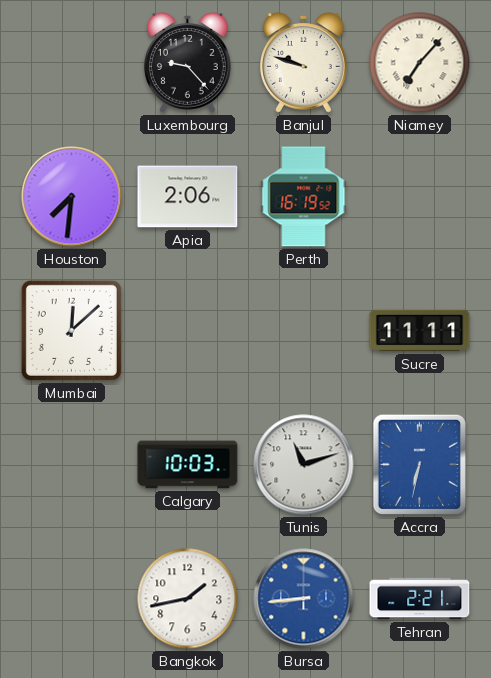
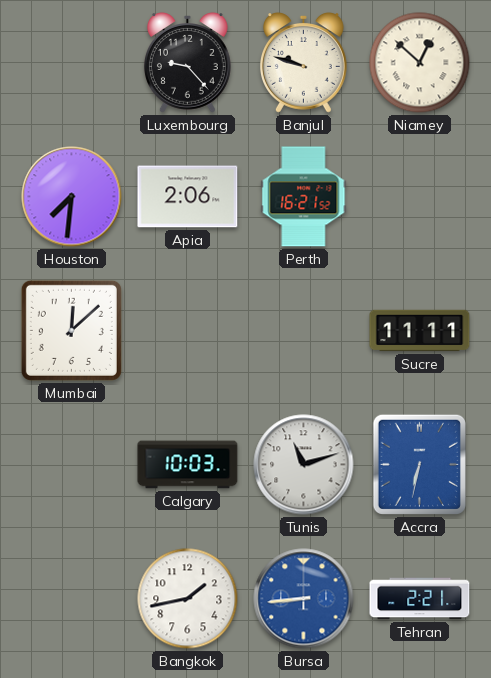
Niamey: 7:07 -> 12:52 (420, 63)
Perth: 16:19 -> 16:21 (304, 197)
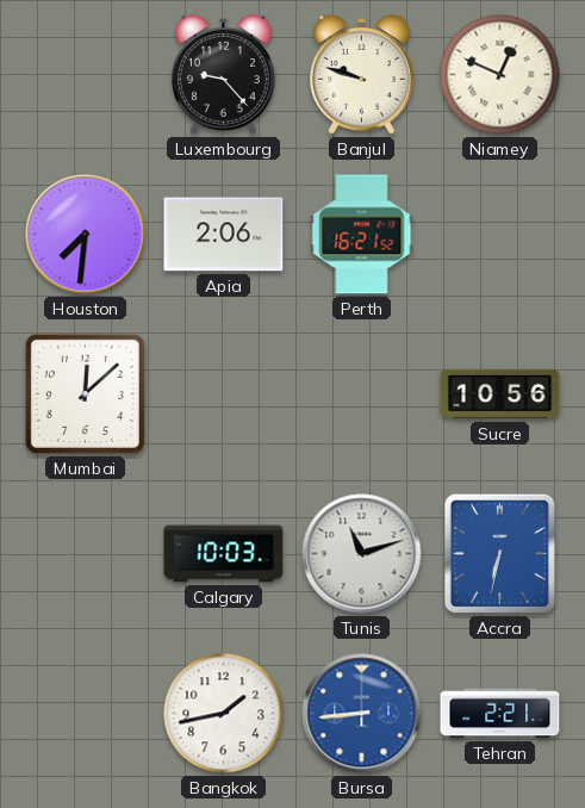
Niamey: 12:52 -> 12:49 (500, 75)
Sucre: 11:11 -> 10:56 (500, 394)
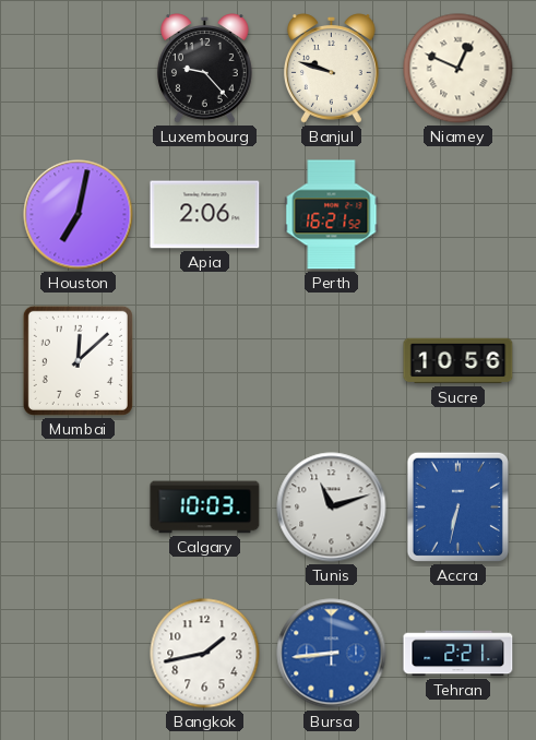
Houston: 7:31 -> 7:02 (79, 215)
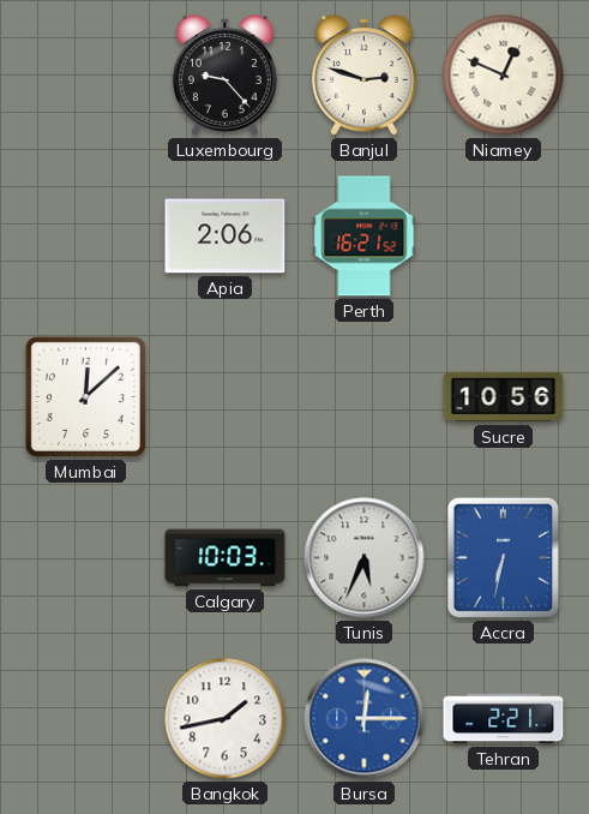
Banjul: 9:48 -> 2:48 (363, 76)
Houston: 7:02 -> none (79, 215)
Tunis: 11:12 -> 5:34 (365, 558)
Bursa: 8:44 -> 12:15 (365, 719)
